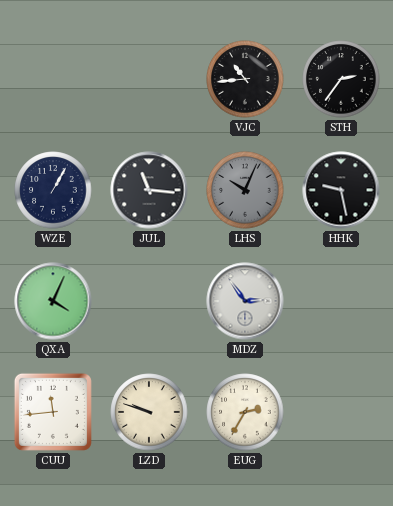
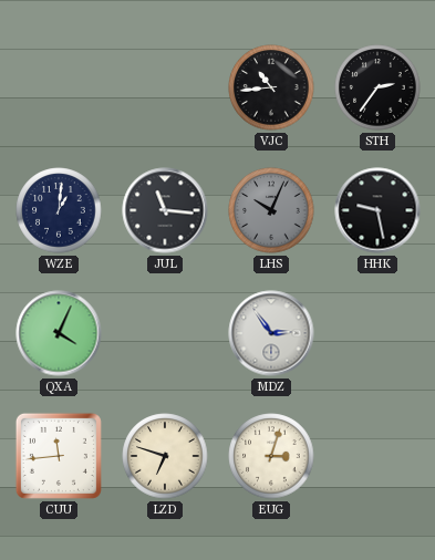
WZE: 1:05 -> 1:01 (59, 210)
LZD: 9:48 -> 6:48 (165, 456)
EUG: 2:35 -> 3:03 (271, 456)
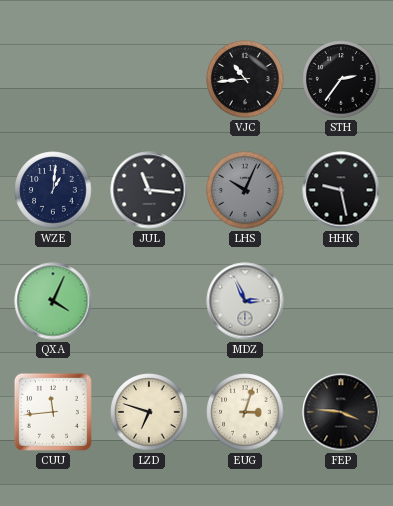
MDZ: 2:54 -> 2:56 (245, 301)
FEP: none -> 3:46 (341, 412)
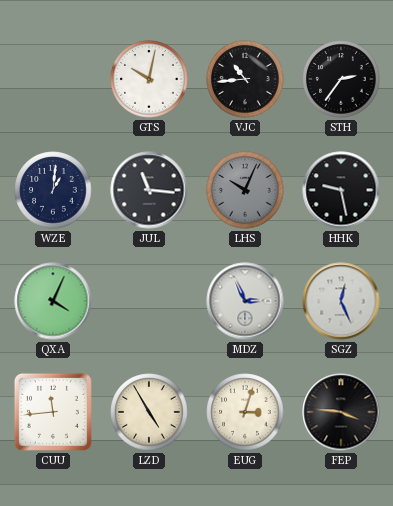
GTS: none -> 10:02 (149, 79)
SGZ: none -> 12:26 (341, 301)
LZD: 6:48 -> 4:55 (149, 412)
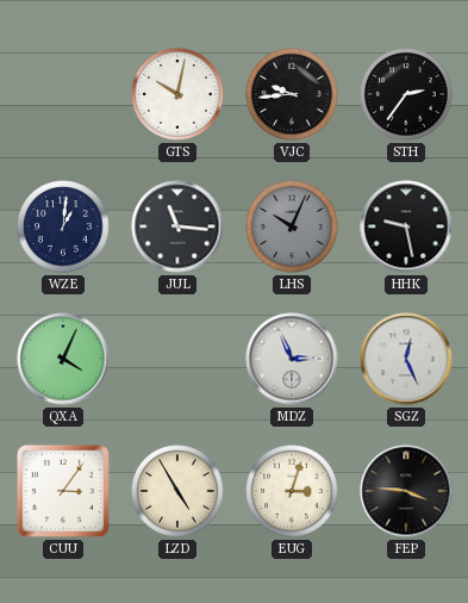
VJC: 10:44 -> 9:44 (292, 94)
CUU: 11:44 -> 3:06 (63, 491)
